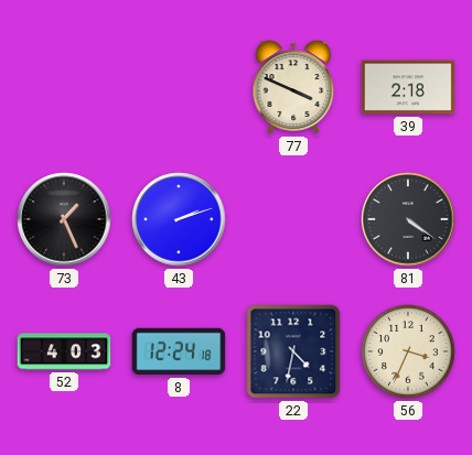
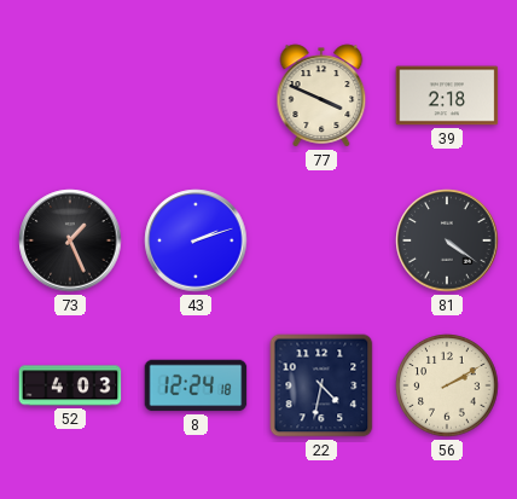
56: 3:34 -> 2:10 (447, 385)
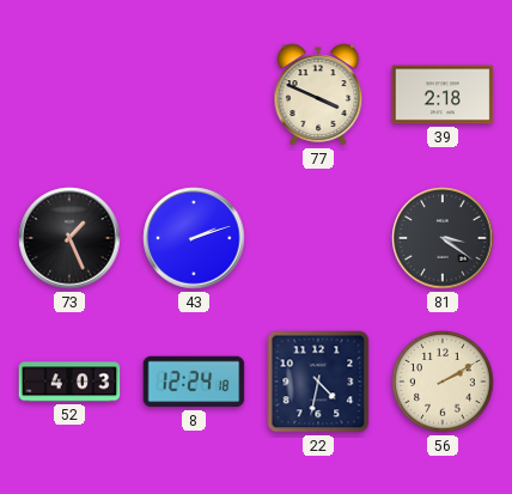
81: 4:21 -> 3:21 (443, 238)
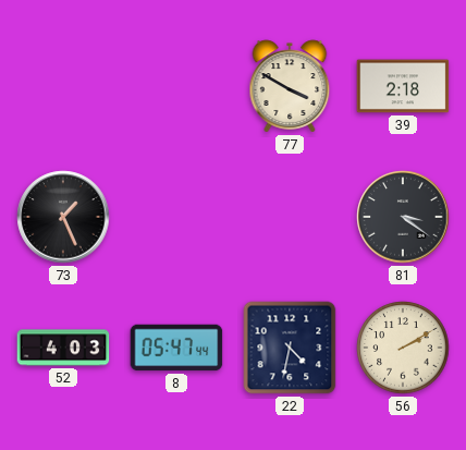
77: 3:49 -> 3:50 (290, 86)
43: 2:12 -> none (194, 238)
8: 12:24 -> 05:47 (176, 348)
